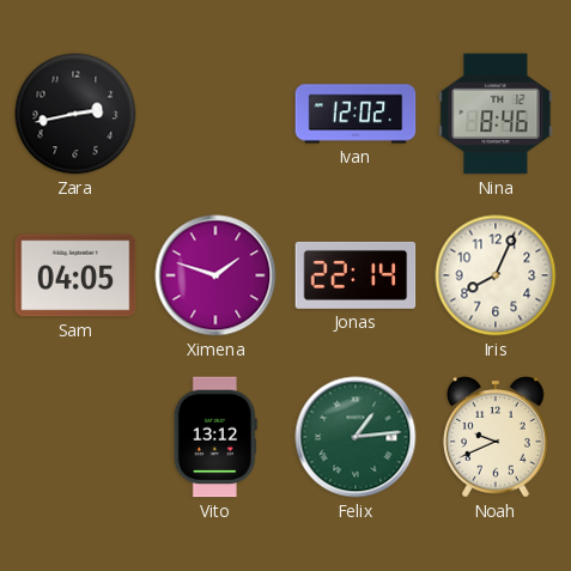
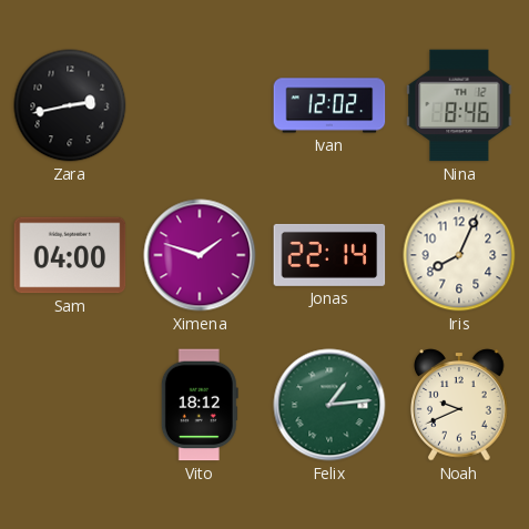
Sam: 04:05 -> 04:00 (70, 255)
Vito: 13:12 -> 18:12 (200, 405)
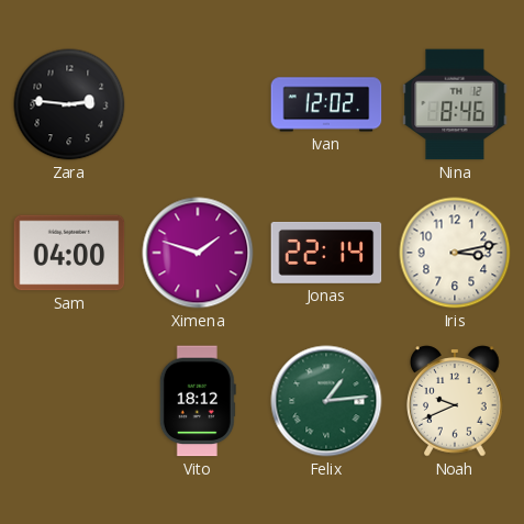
Zara: 2:43 -> 2:46 (69, 104)
Iris: 8:04 -> 3:13 (455, 253)
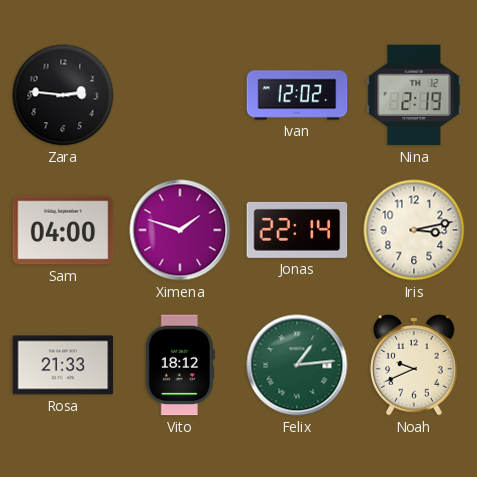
Nina: 8:46 -> 2:19 (414, 95)
Rosa: none -> 21:33 (63, 365)
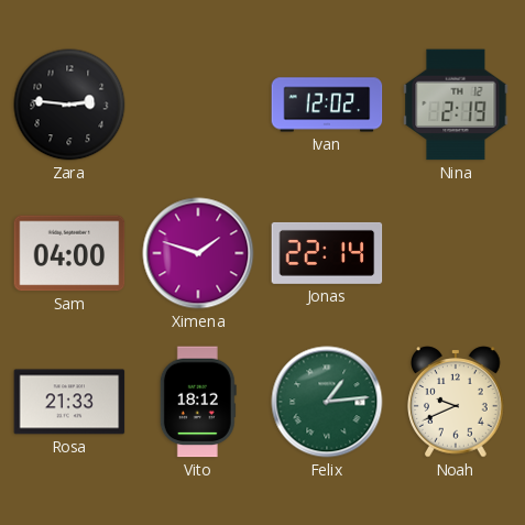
Iris: 3:13 -> none (414, 230)
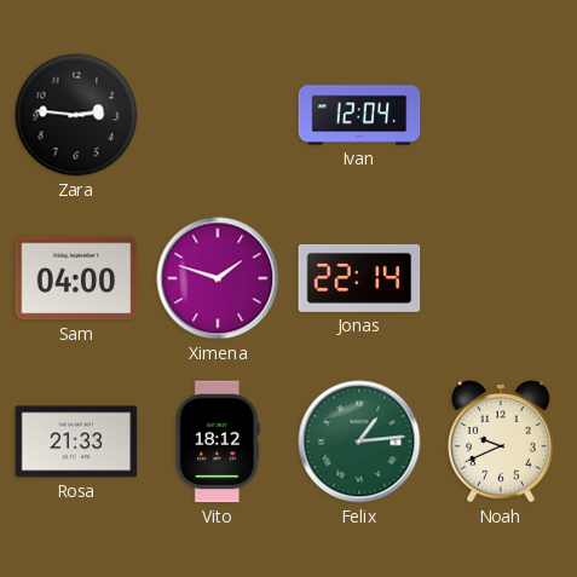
Ivan: 12:02 -> 12:04 (359, 115)
Nina: 2:19 -> none (456, 105)
